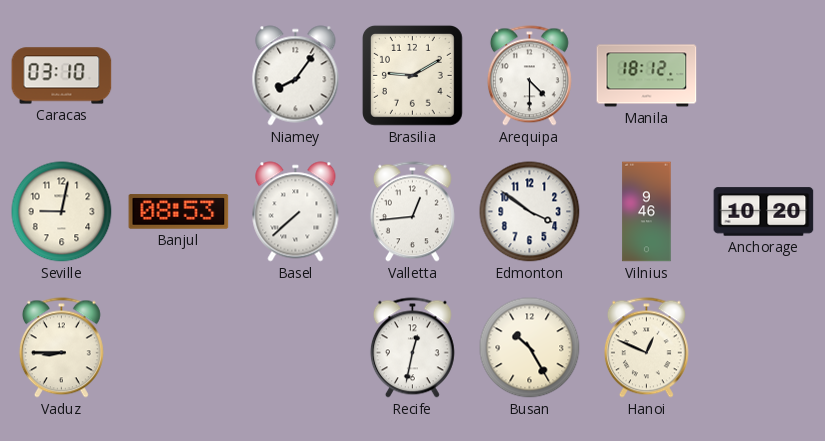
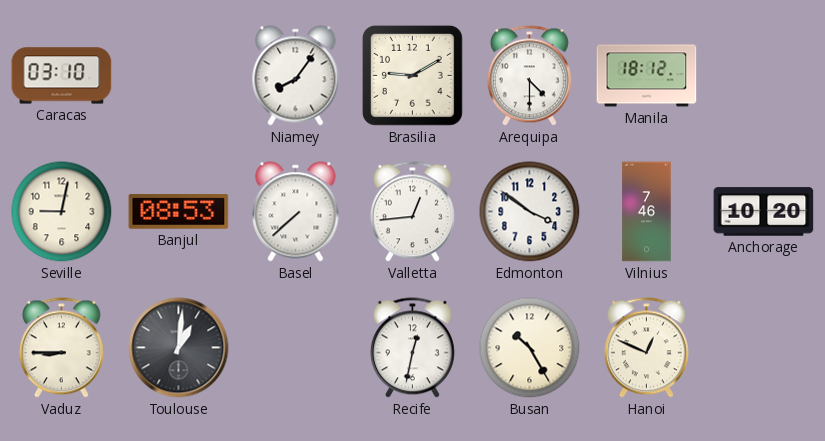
Vilnius: 9:46 -> 7:46 (647, 212)
Toulouse: none -> 1:01 (179, 348)
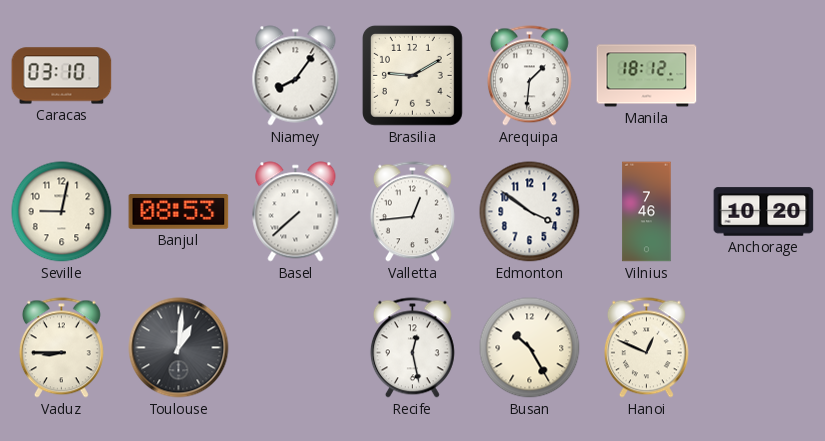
Arequipa: 4:30 -> 1:31 (529, 76)
Recife: 12:32 -> 12:28 (412, 348)
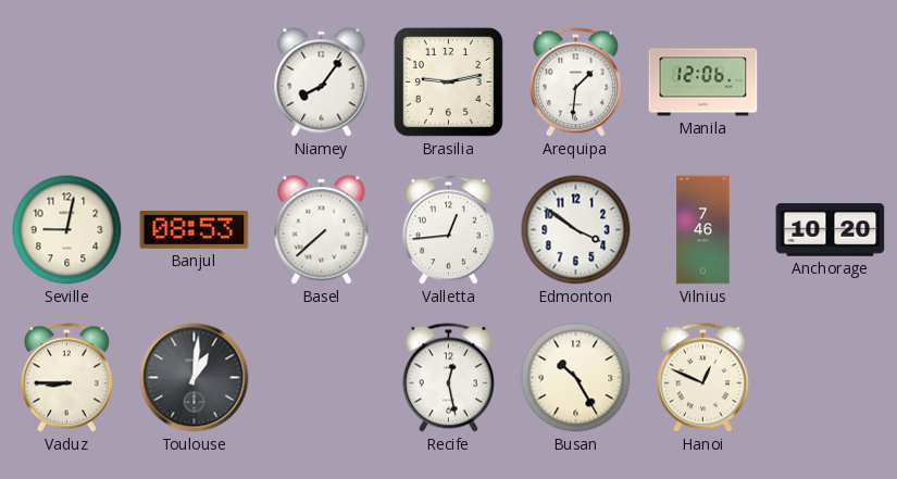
Caracas: 03:10 -> none (62, 76)
Brasilia: 9:10 -> 9:13 (448, 81)
Manila: 18:12 -> 12:06 (703, 83)
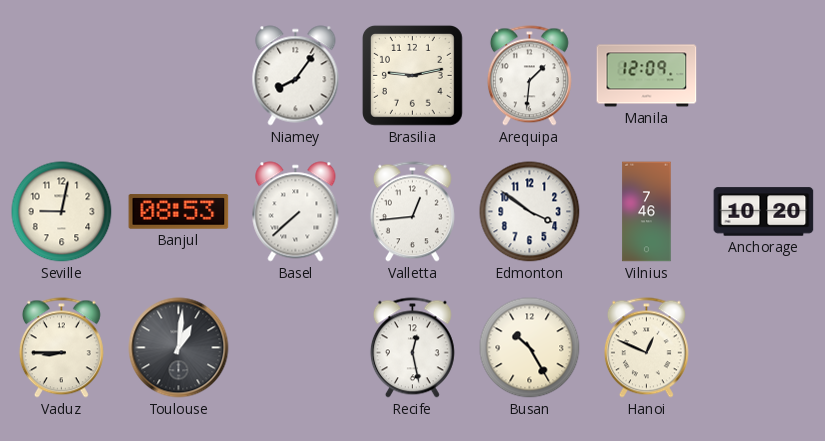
Manila: 12:06 -> 12:09 (647, 76)
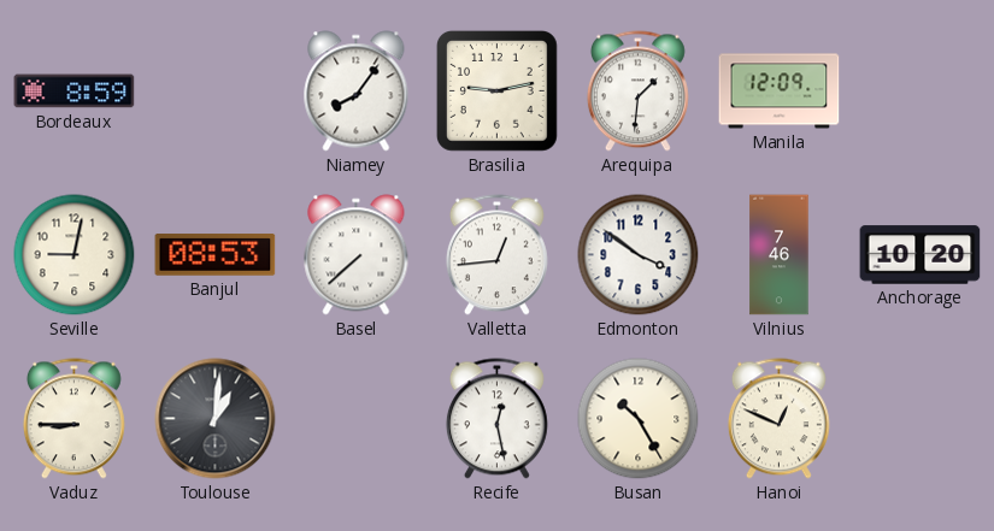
Bordeaux: none -> 8:59 (75, 92)
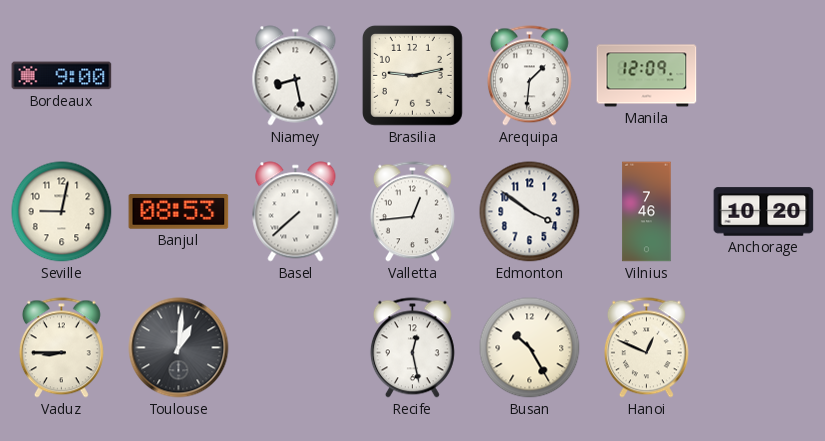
Bordeaux: 8:59 -> 9:00 (62, 76)
Niamey: 8:06 -> 8:28 (296, 76)
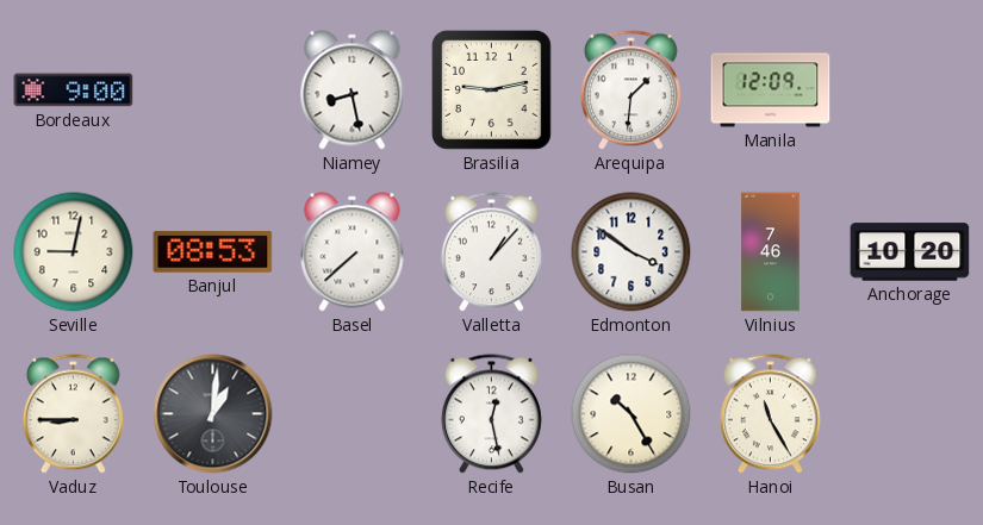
Valletta: 12:44 -> 1:07 (491, 252)
Hanoi: 12:49 -> 11:25 (770, 414)
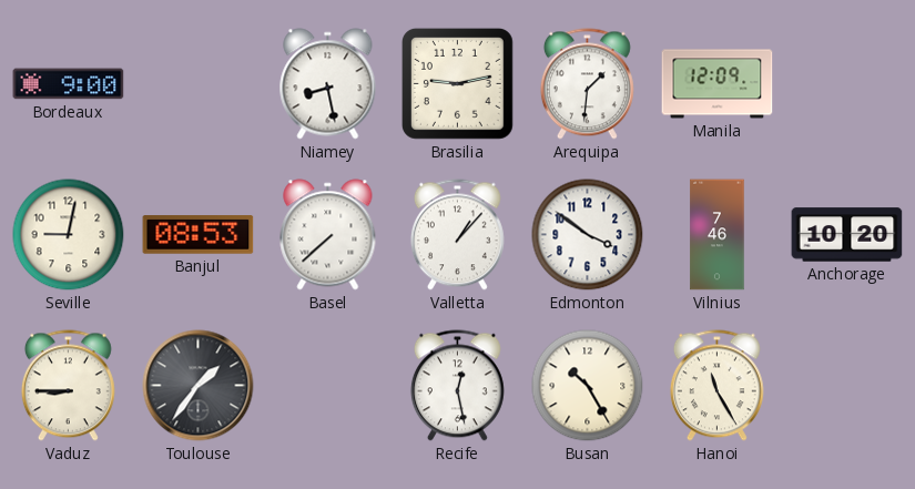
Toulouse: 1:01 -> 1:36 (199, 386)
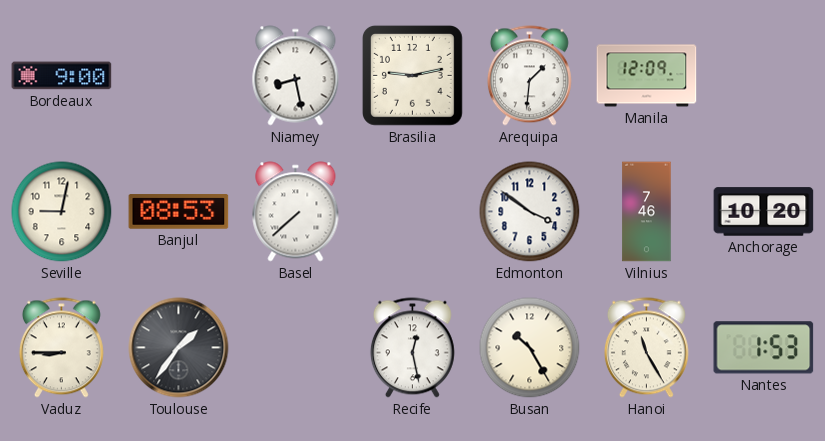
Valletta: 1:07 -> none (457, 235)
Nantes: none -> 1:53 (764, 348)
